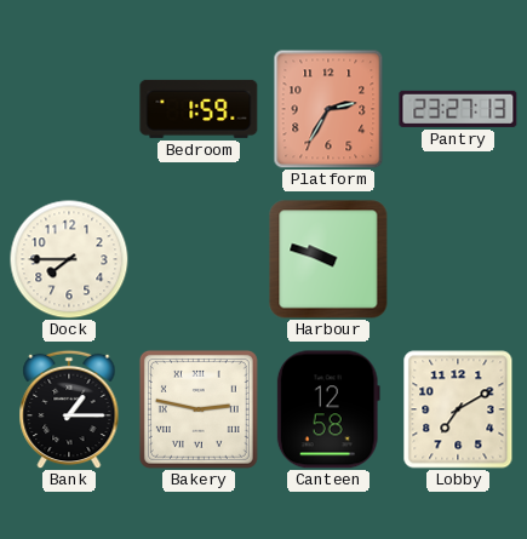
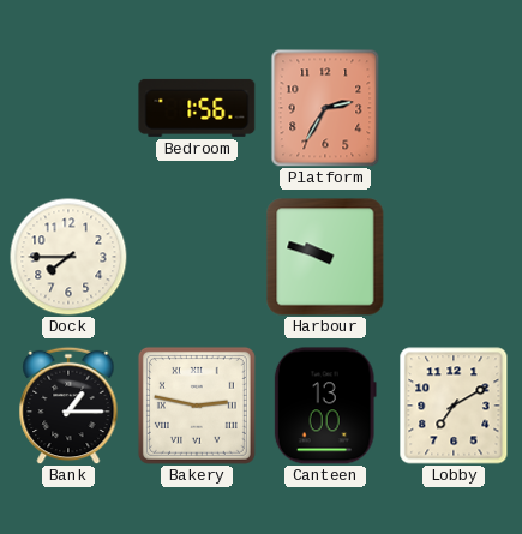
Bedroom: 1:59 -> 1:56 (197, 108)
Pantry: 23:27 -> none (458, 109)
Canteen: 12:58 -> 13:00 (325, 406)
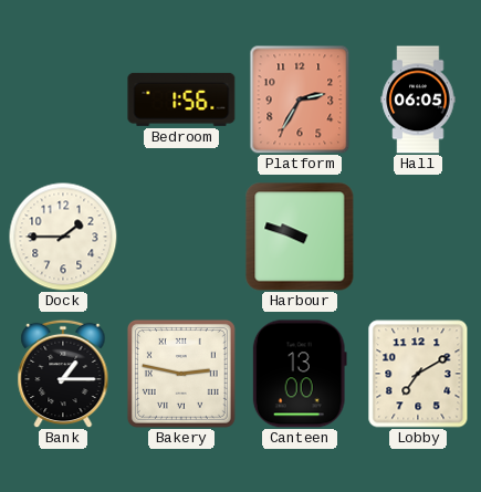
Hall: none -> 06:05 (418, 100)
Dock: 7:45 -> 1:45 (63, 237)
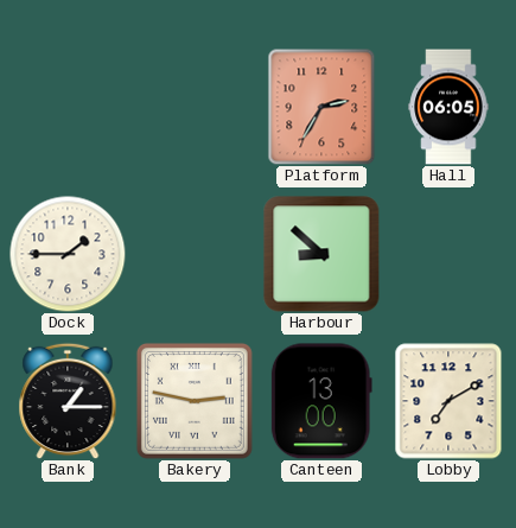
Bedroom: 1:56 -> none (181, 100)
Harbour: 9:48 -> 8:52 (321, 254)
